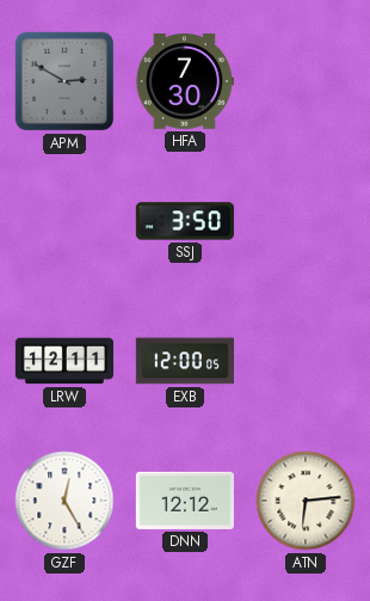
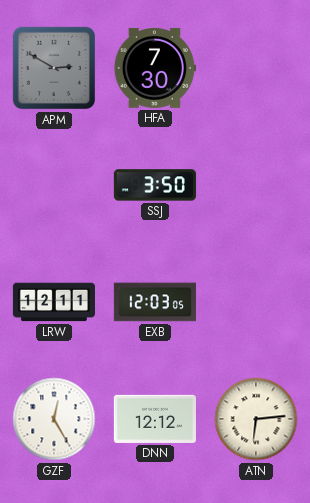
EXB: 12:00 -> 12:03 (155, 302)
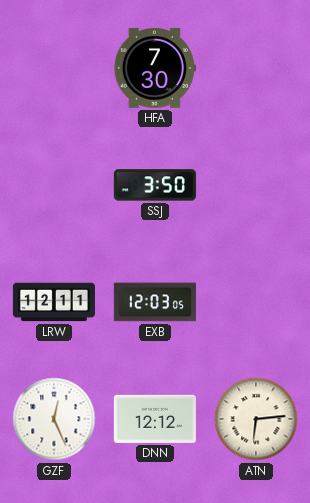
APM: 2:50 -> none (54, 68)
GZF: 12:25 -> 12:26 (54, 419)
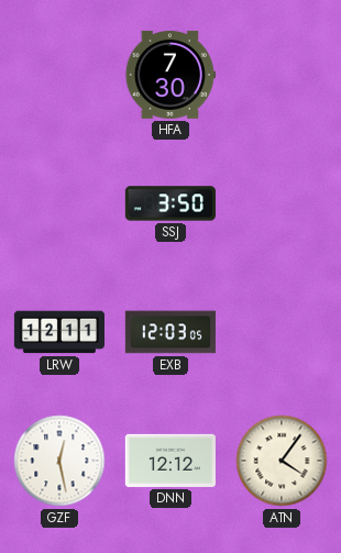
GZF: 12:26 -> 12:28 (59, 461)
ATN: 6:14 -> 4:06 (282, 461)
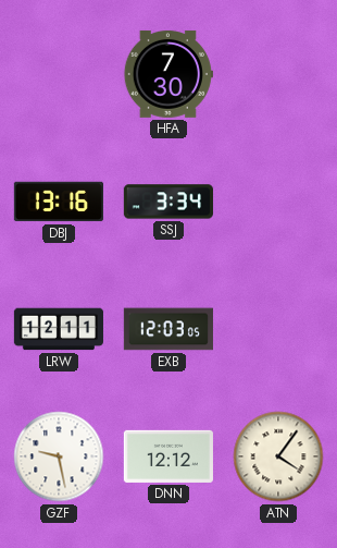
DBJ: none -> 13:16 (59, 202)
SSJ: 3:50 -> 3:34 (168, 202)
GZF: 12:28 -> 9:28 (59, 456)
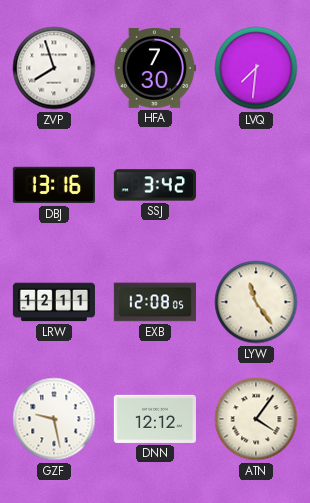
ZVP: none -> 7:57 (54, 68)
LVQ: none -> 7:31 (256, 68)
SSJ: 3:34 -> 3:42 (155, 185)
EXB: 12:03 -> 12:08 (155, 302)
LYW: none -> 11:24 (256, 302)
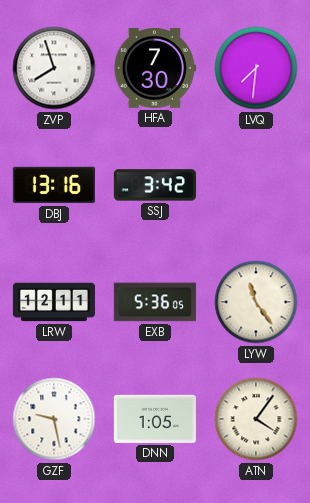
EXB: 12:08 -> 5:36 (155, 302)
DNN: 12:12 -> 1:05 (155, 419)
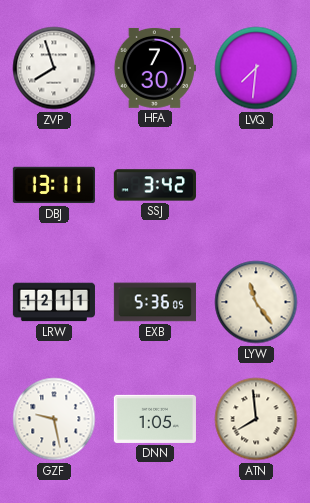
DBJ: 13:16 -> 13:11 (54, 185)
ATN: 4:06 -> 7:59 (256, 419)
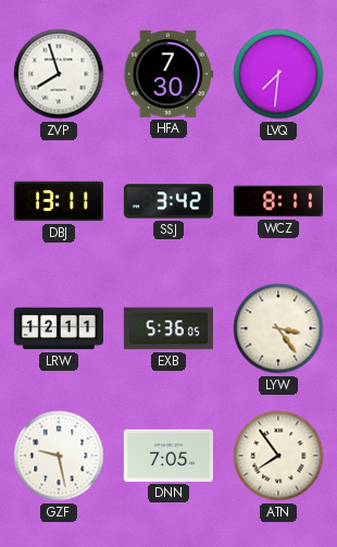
WCZ: none -> 8:11 (278, 201)
LYW: 11:24 -> 3:24 (278, 328)
DNN: 1:05 -> 7:05 (168, 456)
ATN: 7:59 -> 7:54 (278, 456)
